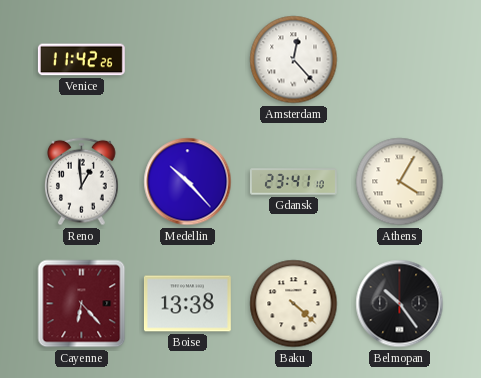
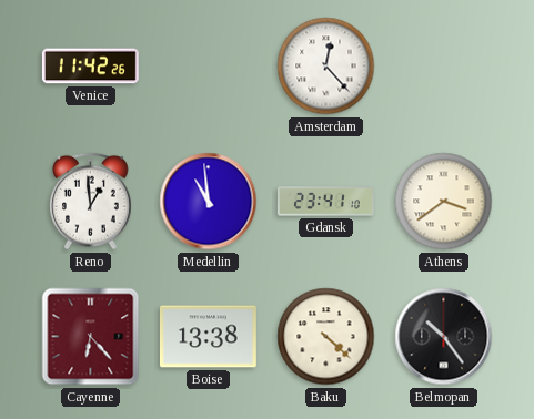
Medellin: 10:23 -> 10:59 (209, 202)
Athens: 4:05 -> 3:39 (444, 202)
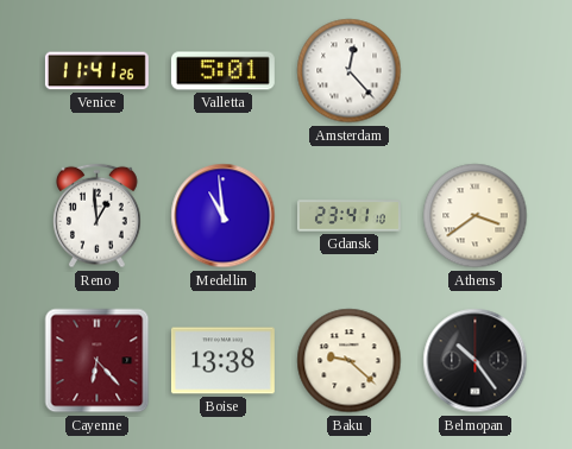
Venice: 11:42 -> 11:41 (96, 71)
Valletta: none -> 5:01 (222, 71)
Baku: 4:22 -> 9:22 (350, 361)
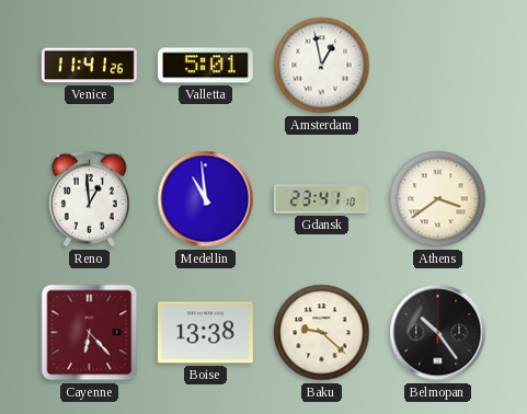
Amsterdam: 12:23 -> 12:58 (322, 66)
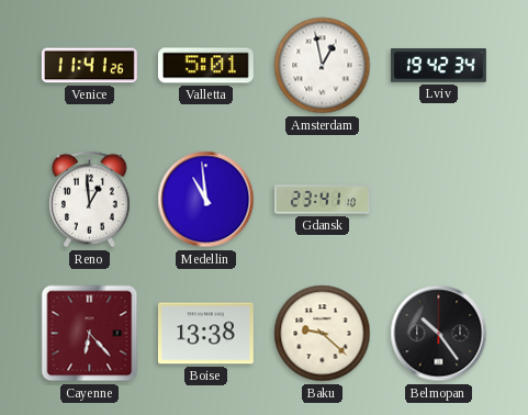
Lviv: none -> 19:42 (438, 66)
Athens: 3:39 -> none (438, 199)
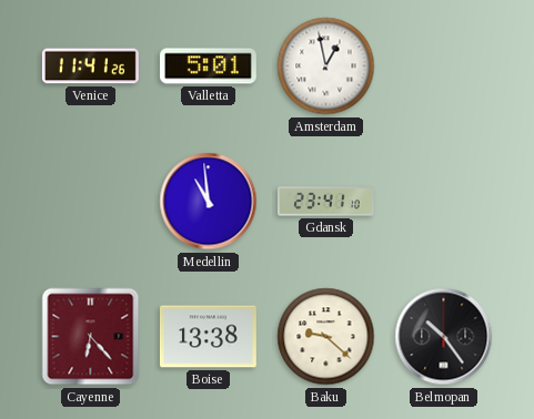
Lviv: 19:42 -> none (438, 66)
Reno: 12:59 -> none (90, 200)
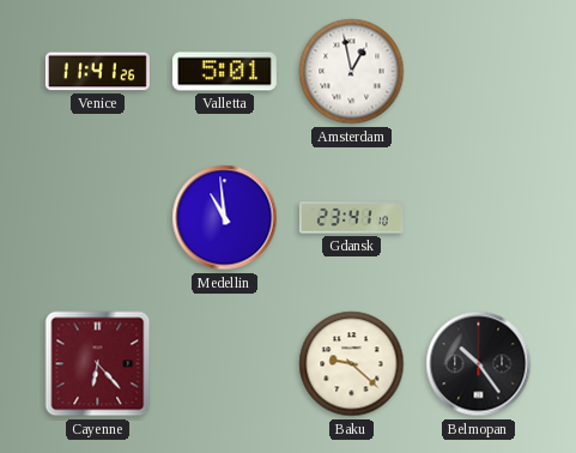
Boise: 13:38 -> none (208, 337)
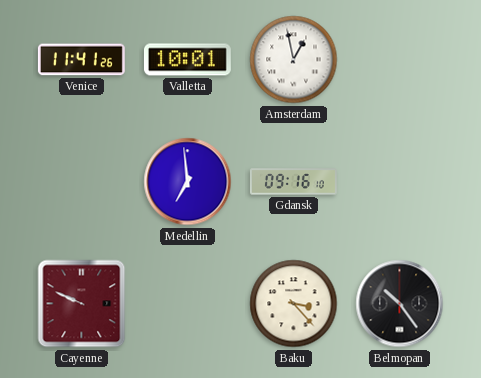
Valletta: 5:01 -> 10:01 (187, 60)
Medellin: 10:59 -> 6:59 (188, 182)
Gdansk: 23:41 -> 09:16 (294, 182)
Cayenne: 6:23 -> 9:49 (82, 304)
Baku: 9:22 -> 3:23 (294, 304)
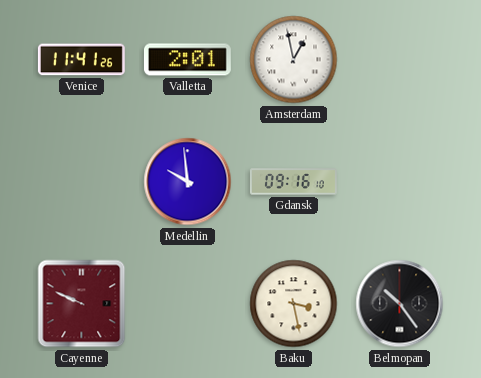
Valletta: 10:01 -> 2:01 (187, 60)
Medellin: 6:59 -> 9:59 (188, 182)
Baku: 3:23 -> 3:28 (294, 304)
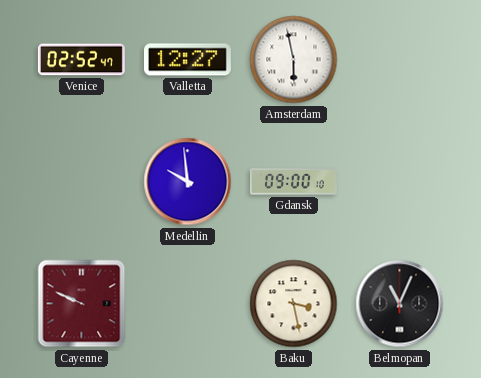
Venice: 11:41 -> 02:52 (81, 60)
Valletta: 2:01 -> 12:27 (187, 60)
Amsterdam: 12:58 -> 5:58 (294, 60)
Gdansk: 09:16 -> 09:00 (294, 182)
Belmopan: 10:24 -> 11:04 (400, 304)
